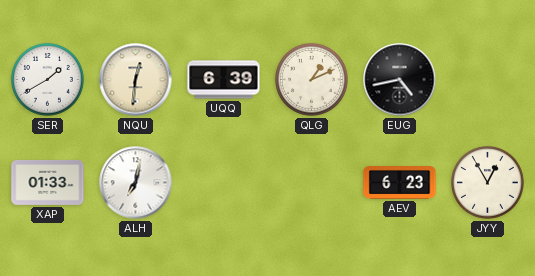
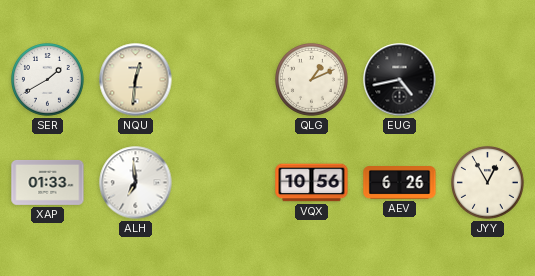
UQQ: 6:39 -> none (224, 80)
ALH: 7:02 -> 6:59 (136, 183)
VQX: none -> 10:56 (312, 183)
AEV: 6:23 -> 6:26 (400, 183)
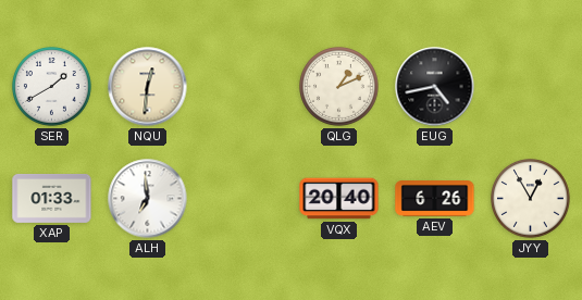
VQX: 10:56 -> 20:40 (339, 199)
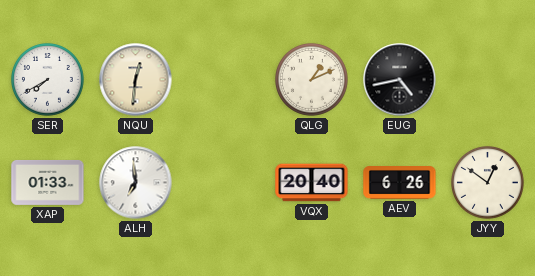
SER: 1:40 -> 7:40 (48, 80)
JYY: 12:55 -> 12:51 (488, 183)
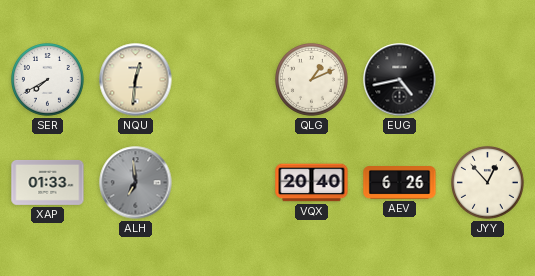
ALH dial: white -> grey (136, 183)
JYY: 12:51 -> 12:53 (488, 183)
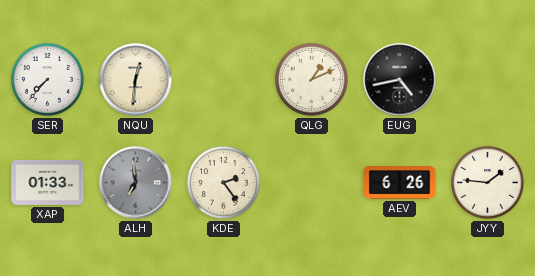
SER: 7:40 -> 7:37 (48, 80)
KDE: none -> 2:24 (224, 183)
VQX: 20:40 -> none (312, 183)
JYY: 12:53 -> 1:46 (488, 183)
